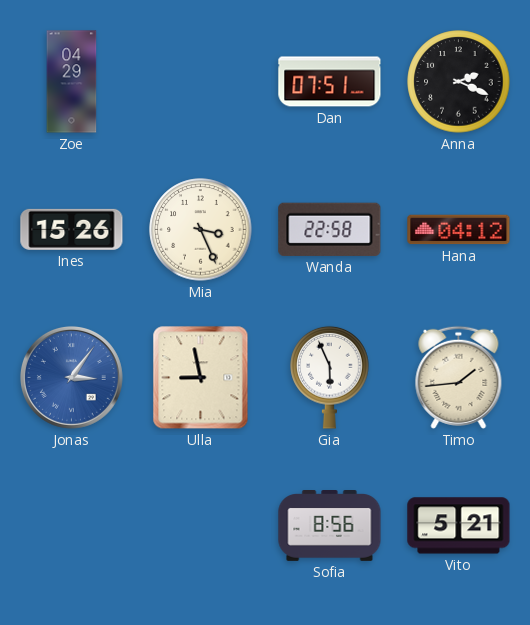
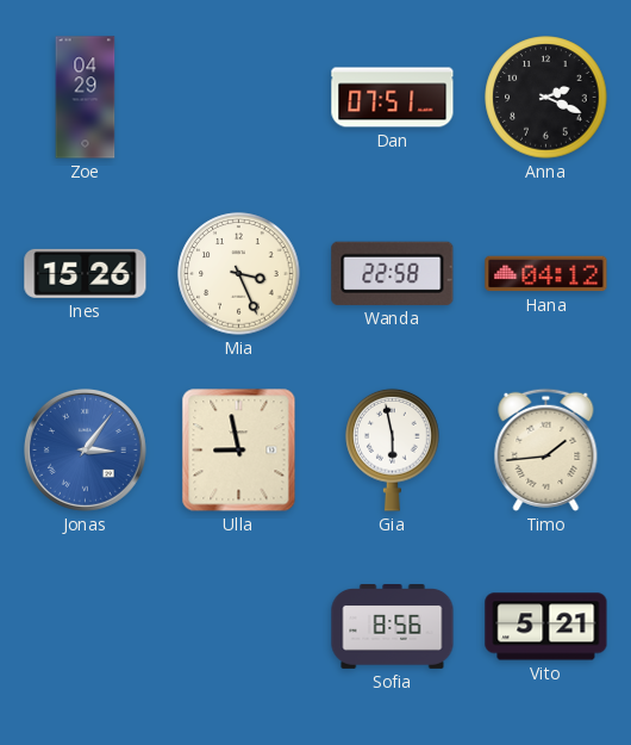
Gia: 5:56 -> 5:58 (393, 449)
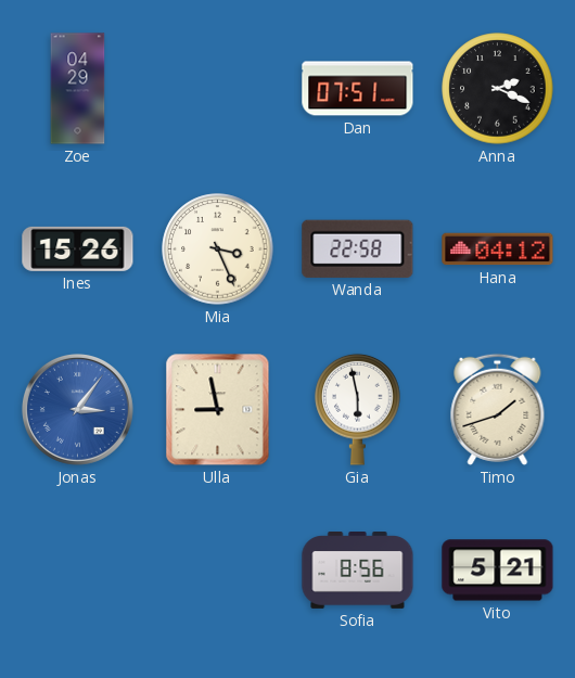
Timo: 1:44 -> 1:42 (498, 409)
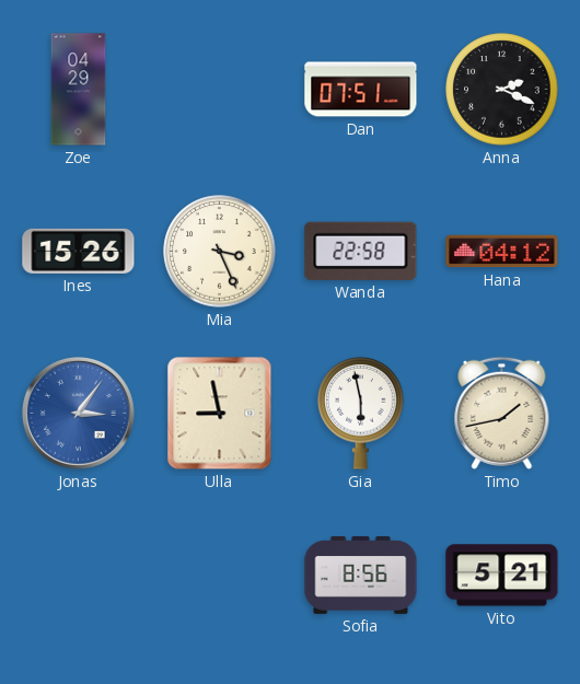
Timo: 1:42 -> 1:43 (502, 413)
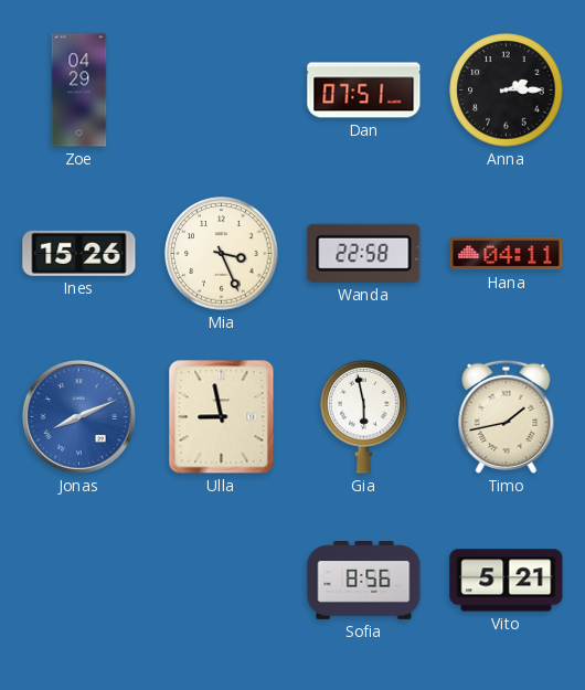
Anna: 2:19 -> 2:15 (507, 91)
Hana: 04:12 -> 04:11 (507, 254)
Jonas: 3:06 -> 8:11 (78, 416)
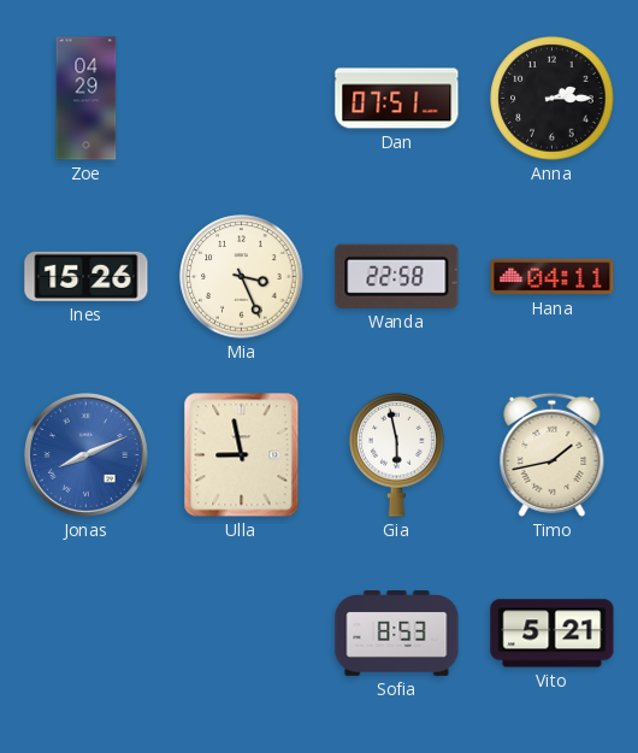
Sofia: 8:56 -> 8:53 (397, 634)
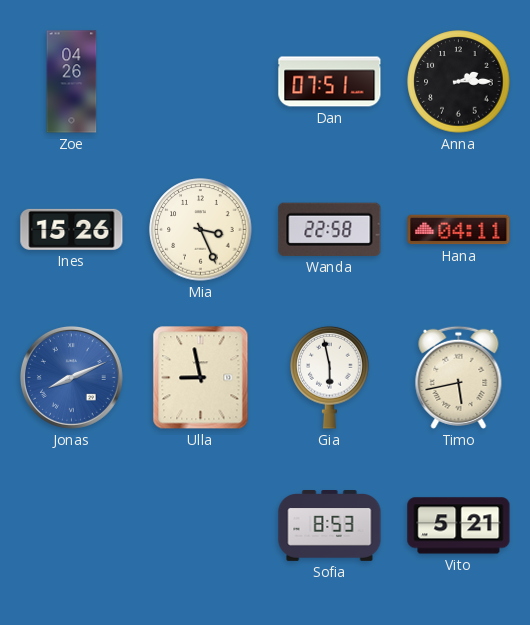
Zoe: 04:29 -> 04:26 (72, 82)
Timo: 1:43 -> 5:43 (459, 377)
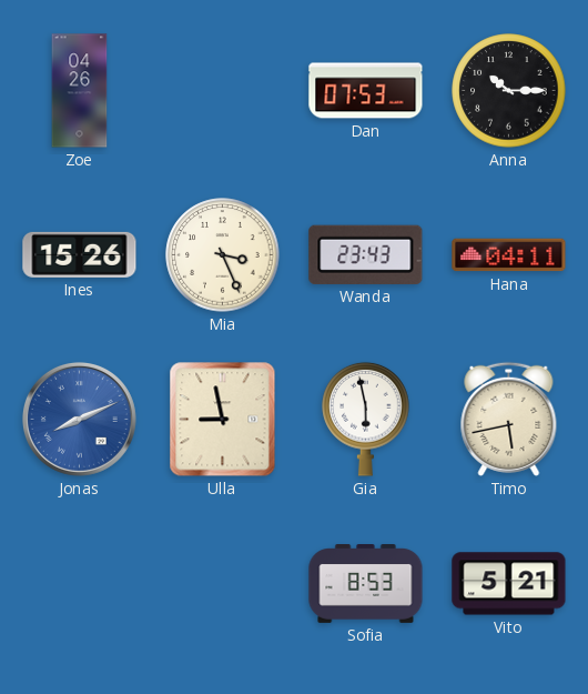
Dan: 07:51 -> 07:53 (366, 91)
Anna: 2:15 -> 10:15 (509, 91)
Wanda: 22:58 -> 23:43 (366, 254)
